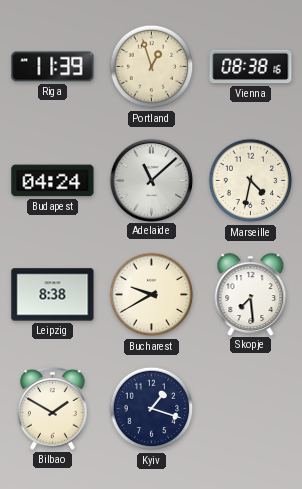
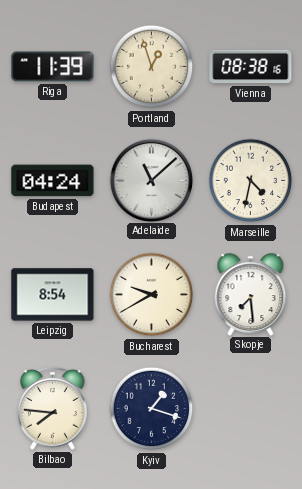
Leipzig: 8:38 -> 8:54 (53, 295)
Bilbao: 1:50 -> 7:46 (53, 408)
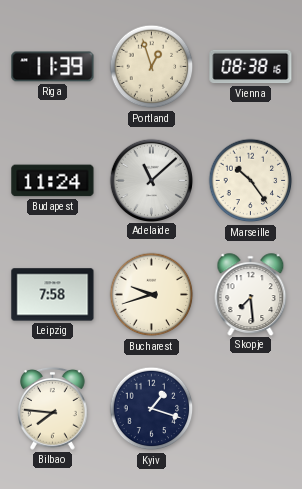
Budapest: 04:24 -> 11:24 (53, 181)
Marseille: 4:32 -> 10:24 (251, 181)
Leipzig: 8:54 -> 7:58 (53, 295)
Bucharest: 9:40 -> 9:42 (152, 295)
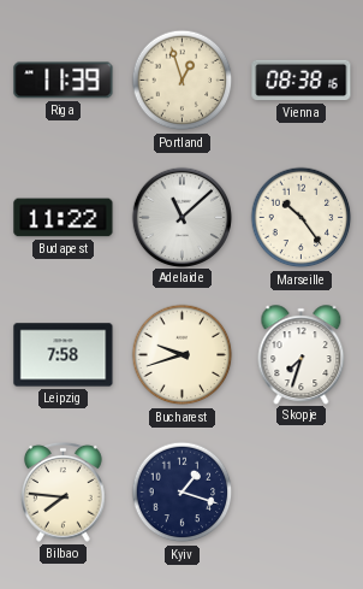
Budapest: 11:24 -> 11:22 (64, 218)
Skopje: 7:29 -> 7:33 (302, 354)
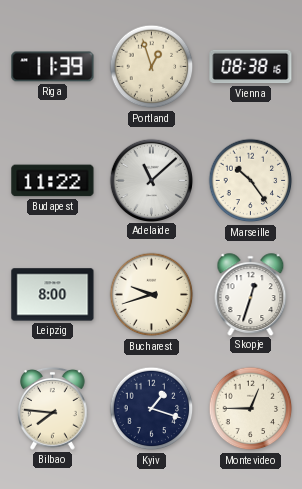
Leipzig: 7:58 -> 8:00 (53, 295)
Skopje: 7:33 -> 12:33 (251, 294)
Montevideo: none -> 12:45 (251, 409)
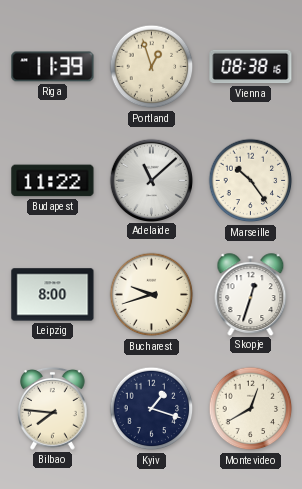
Montevideo: 12:45 -> 12:40 (251, 409)
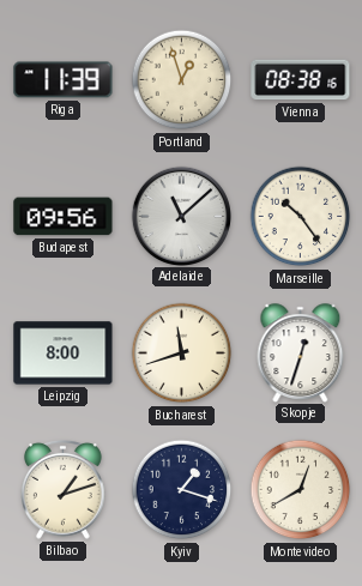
Budapest: 11:22 -> 09:56 (64, 217)
Bucharest: 9:42 -> 11:42 (182, 354)
Bilbao: 7:46 -> 1:12 (64, 489)
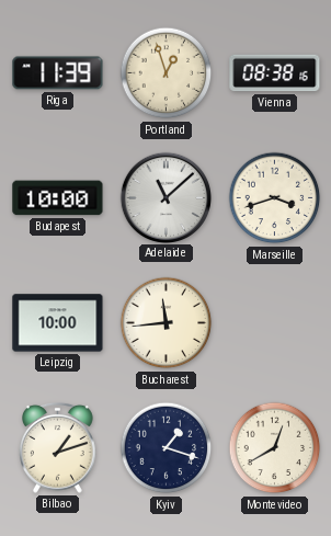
Budapest: 09:56 -> 10:00 (58, 198)
Marseille: 10:24 -> 3:42 (275, 198)
Leipzig: 8:00 -> 10:00 (58, 323)
Bucharest: 11:42 -> 11:44 (167, 323)
Skopje: 12:33 -> none (301, 352)
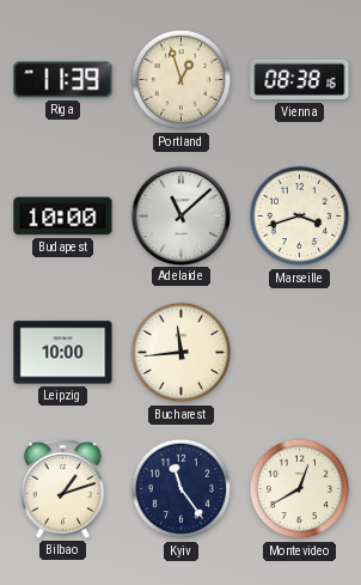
Kyiv: 1:18 -> 11:24 (182, 489)
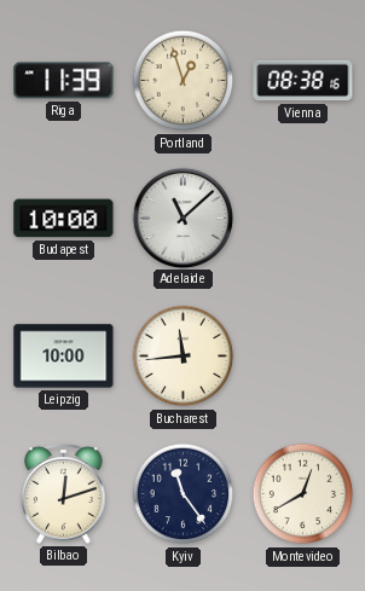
Marseille: 3:42 -> none (300, 217)
Bilbao: 1:12 -> 12:12 (64, 493)
